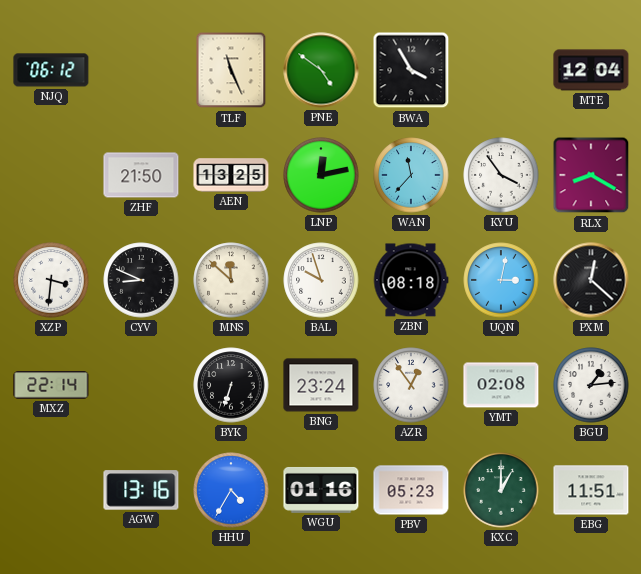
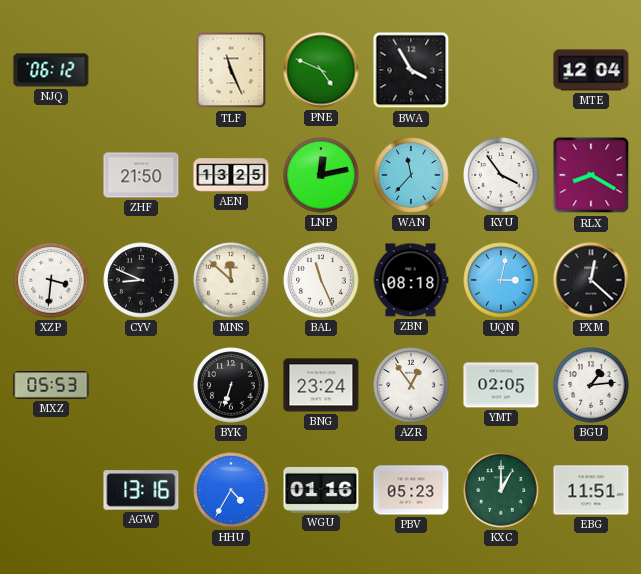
PNE: 4:51 -> 4:49 (321, 70)
BAL: 9:57 -> 11:26 (321, 280)
MXZ: 22:14 -> 05:53 (51, 385)
YMT: 02:08 -> 02:05 (501, 385)
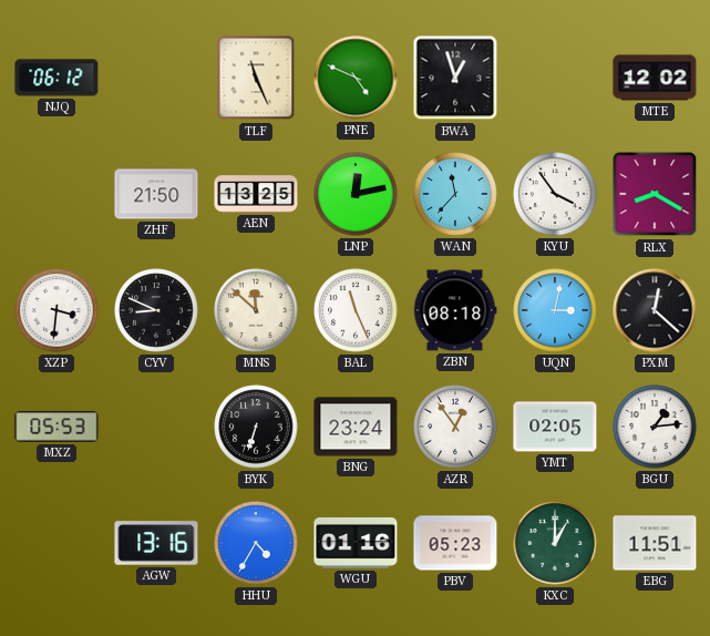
BWA: 3:55 -> 12:57 (455, 78)
MTE: 12:04 -> 12:02 (655, 78)
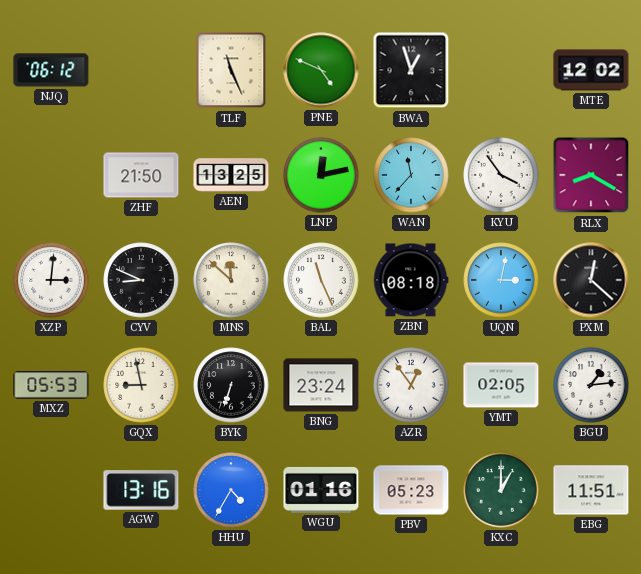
XZP: 3:31 -> 3:01 (51, 280)
GQX: none -> 8:58 (141, 385)
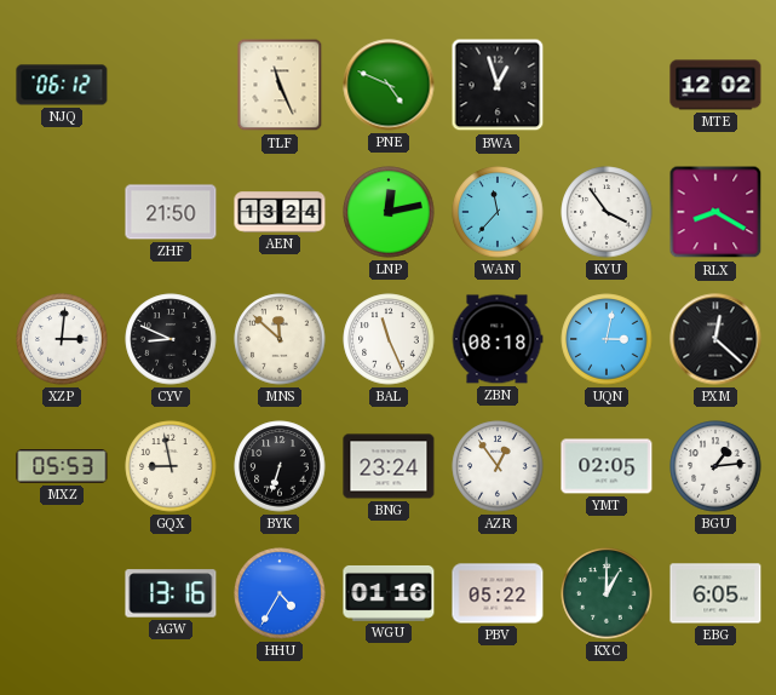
AEN: 13:25 -> 13:24 (280, 212)
PBV: 05:23 -> 05:22 (498, 593)
EBG: 11:51 -> 6:05 (715, 593)
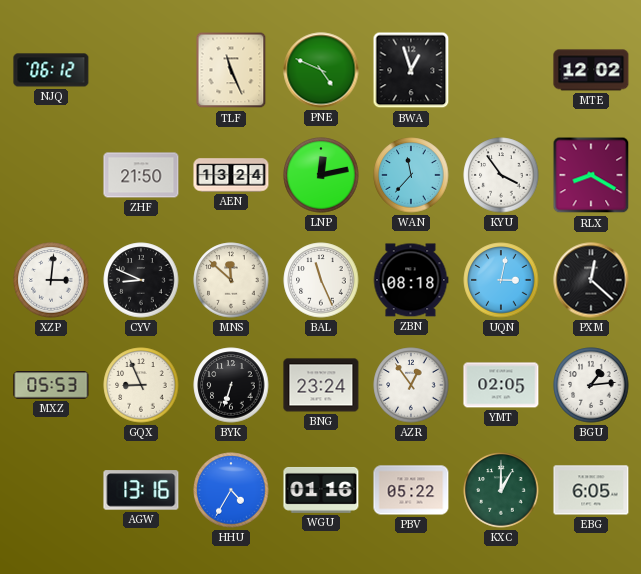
GQX: 8:58 -> 8:56 (141, 385)
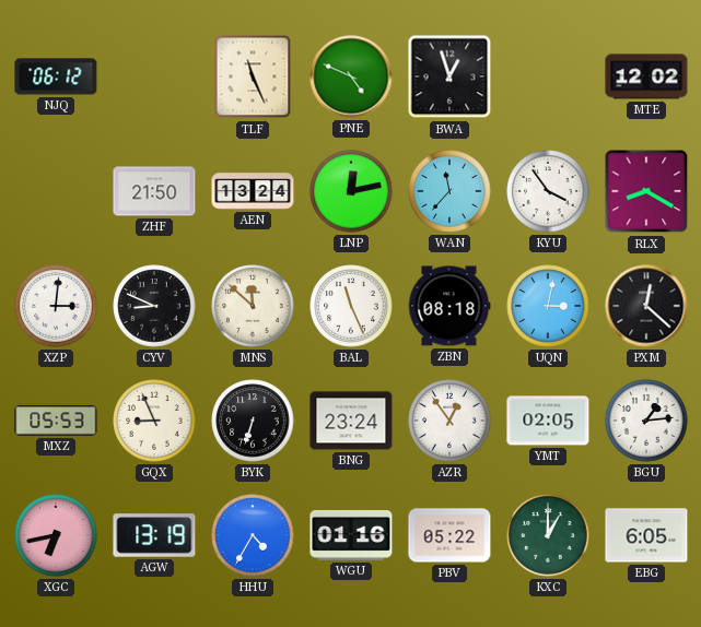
XGC: none -> 6:43 (56, 535)
AGW: 13:16 -> 13:19 (154, 535)
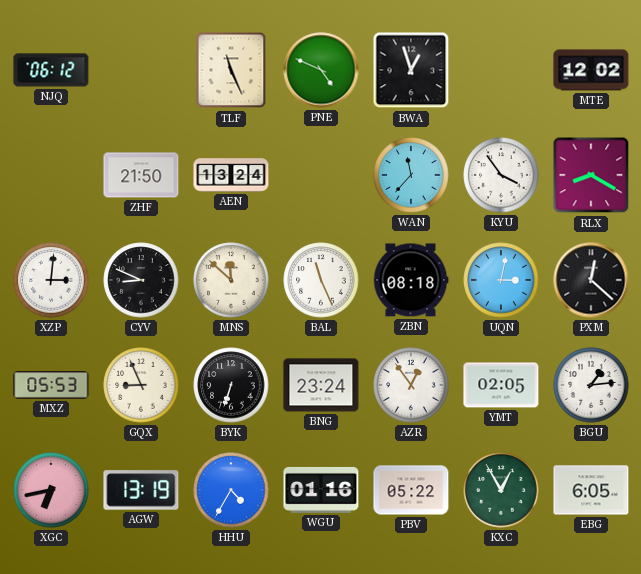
LNP: 12:13 -> none (351, 191)
KXC: 1:00 -> 12:55 (501, 490)
